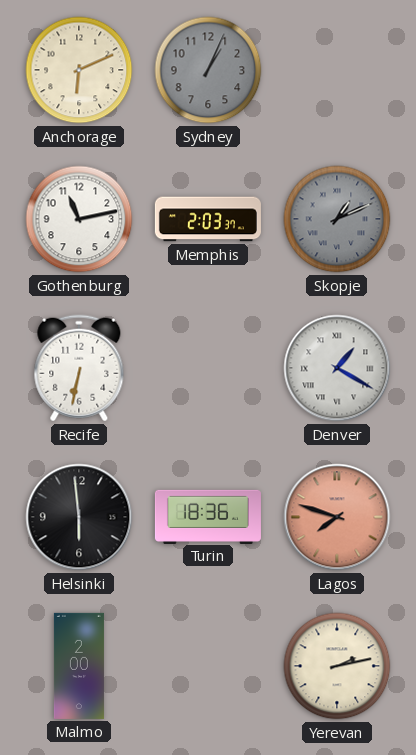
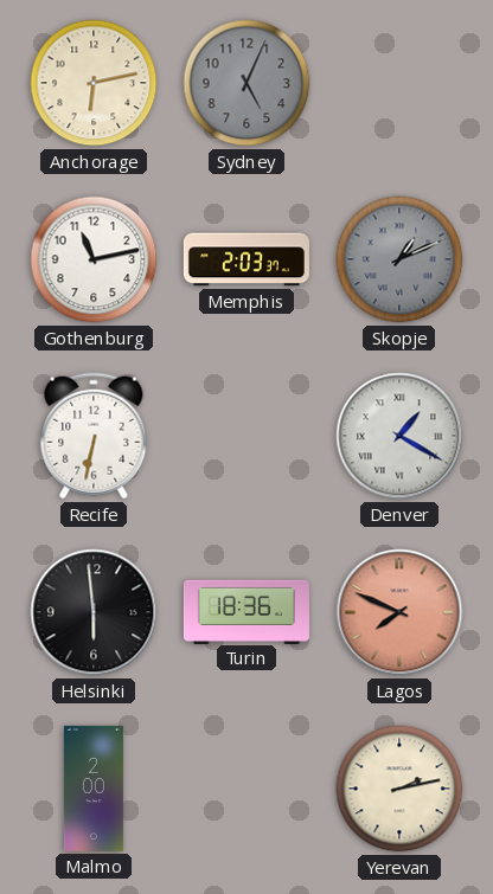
Anchorage: 6:11 -> 6:13 (94, 83)
Sydney: 1:04 -> 5:04 (246, 83)
Lagos: 7:48 -> 7:49 (399, 612)
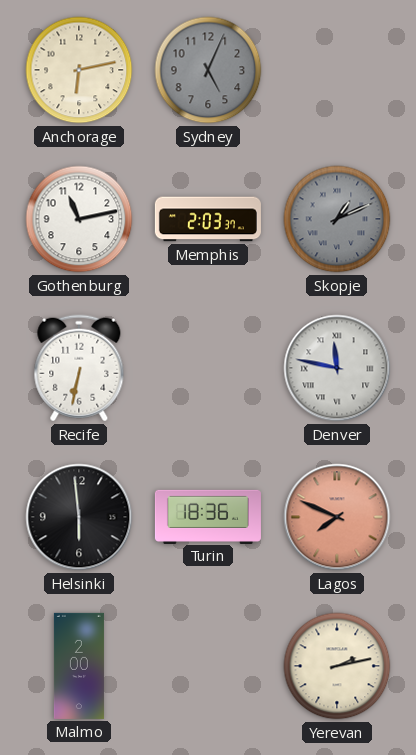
Denver: 1:20 -> 11:47 (337, 368)
